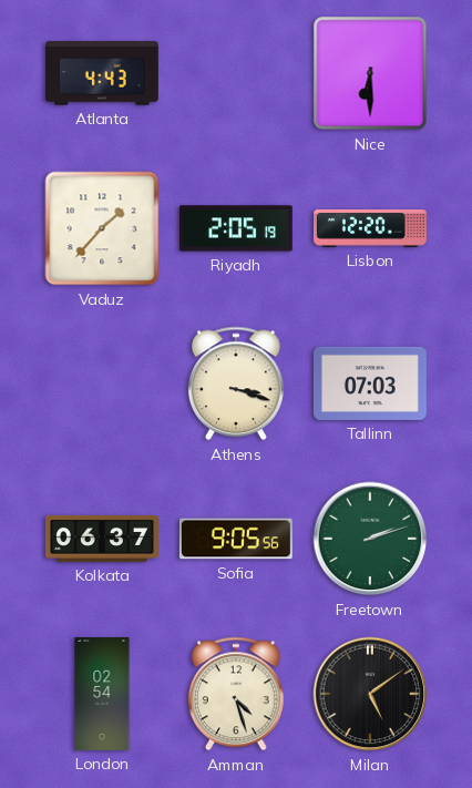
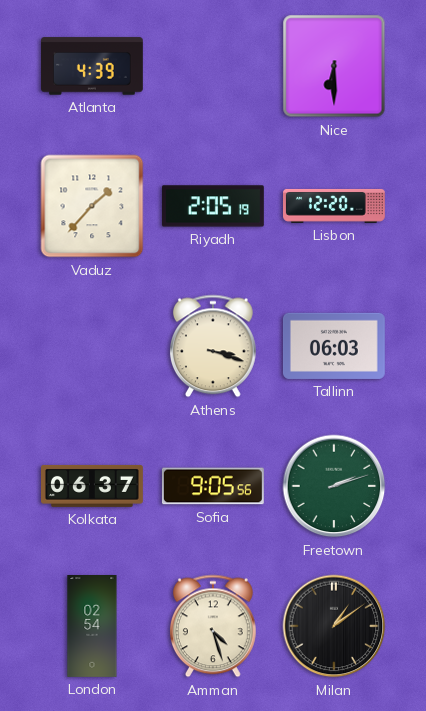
Atlanta: 4:43 -> 4:39 (92, 66)
Tallinn: 07:03 -> 06:03 (334, 346)
Milan: 5:09 -> 1:09 (334, 626)
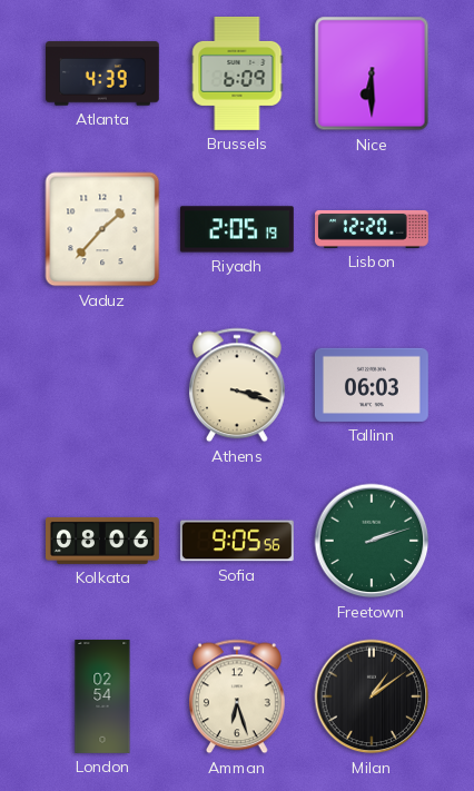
Brussels: none -> 6:09 (237, 73)
Kolkata: 06:37 -> 08:06 (103, 541)
Amman: 4:27 -> 6:27 (237, 696)
